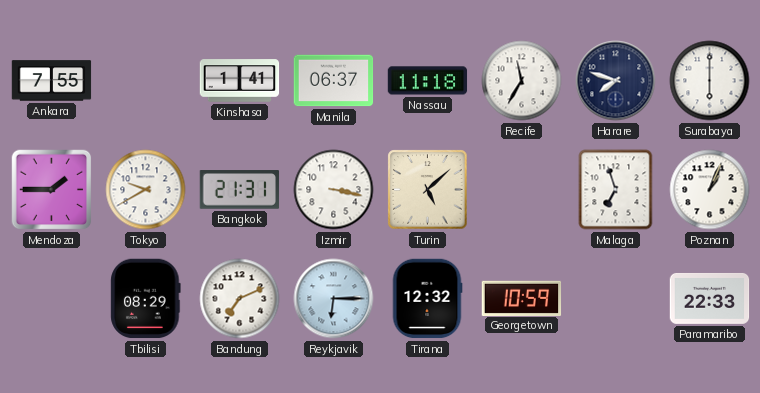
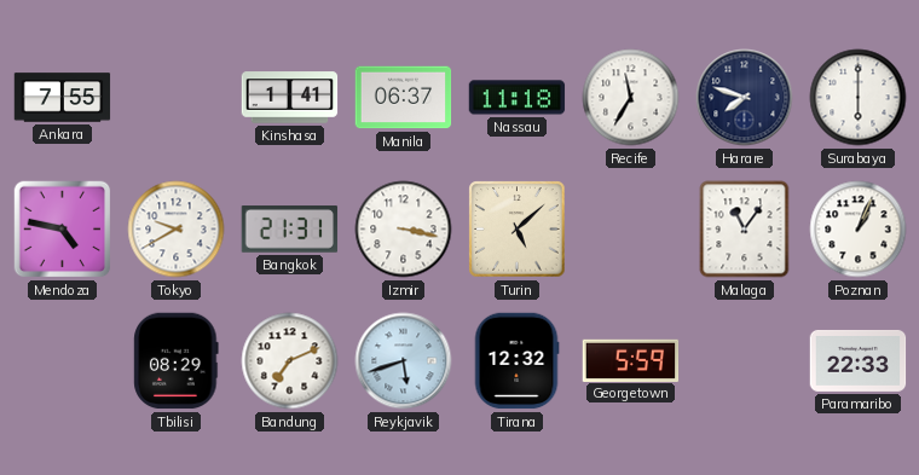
Mendoza: 1:45 -> 4:47 (63, 230)
Malaga: 6:57 -> 11:06 (745, 230)
Reykjavik: 6:15 -> 5:42 (404, 361)
Georgetown: 10:59 -> 5:59 (631, 360)
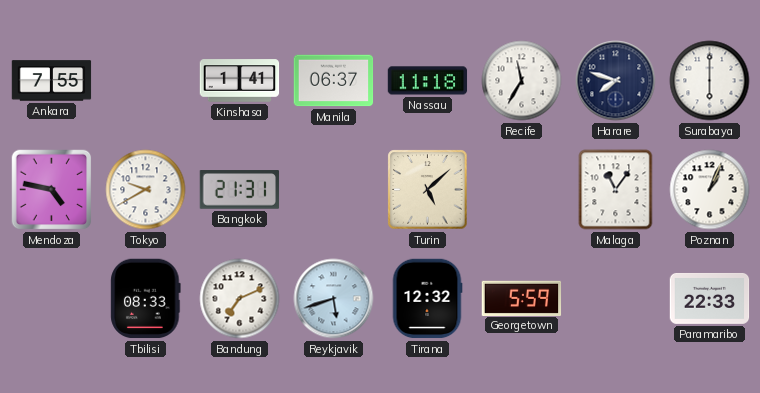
Izmir: 3:17 -> none (404, 230)
Tbilisi: 08:29 -> 08:33 (146, 299)
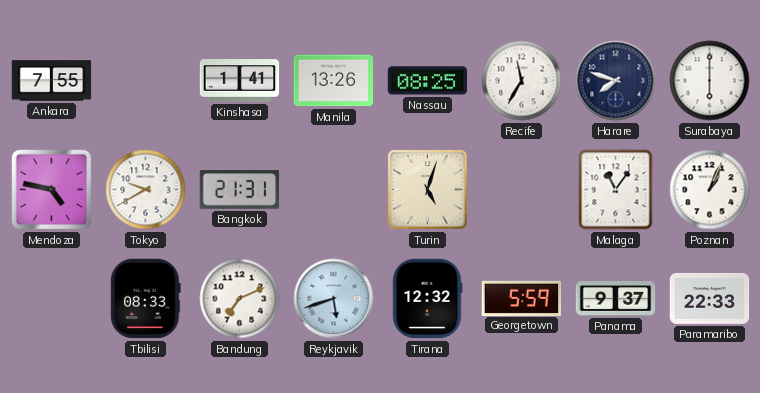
Manila: 06:37 -> 13:26 (334, 81)
Nassau: 11:18 -> 08:25 (428, 81)
Turin: 5:08 -> 5:03 (428, 190)
Panama: none -> 9:37 (616, 299)
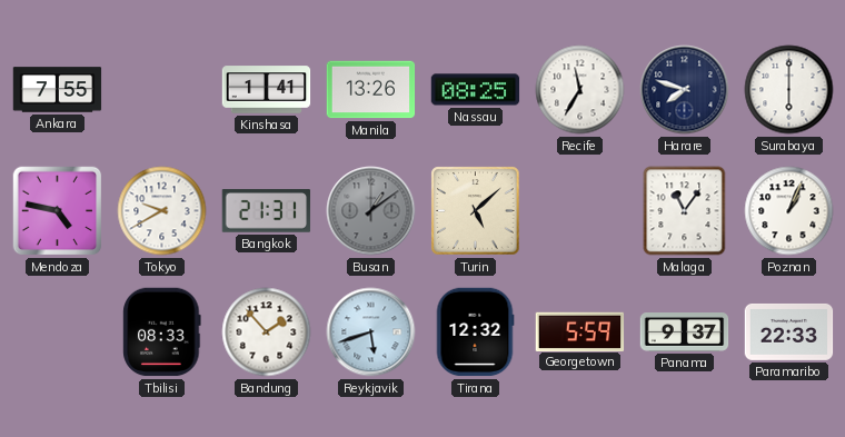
Busan: none -> 1:09 (371, 211)
Turin: 5:03 -> 5:08 (476, 211)
Bandung: 7:11 -> 1:53 (267, 332)
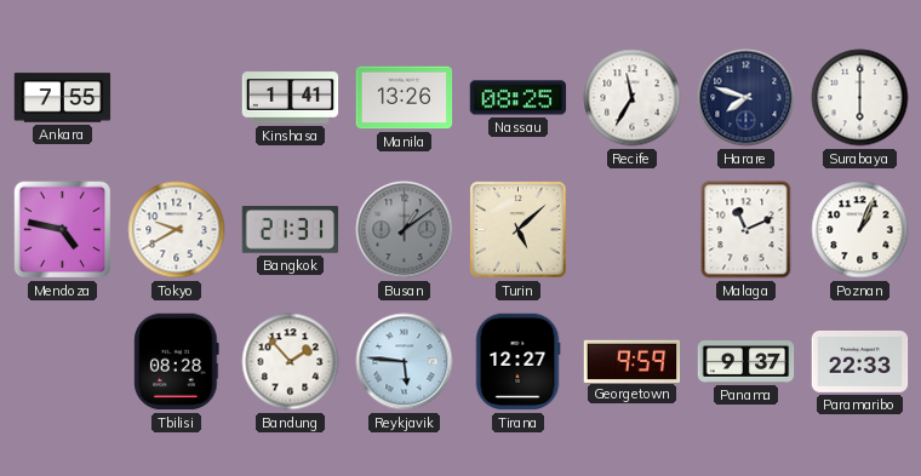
Malaga: 11:06 -> 11:11 (746, 230)
Tbilisi: 08:33 -> 08:28 (177, 362)
Reykjavik: 5:42 -> 5:46 (405, 362)
Tirana: 12:32 -> 12:27 (517, 362)
Georgetown: 5:59 -> 9:59 (633, 361)
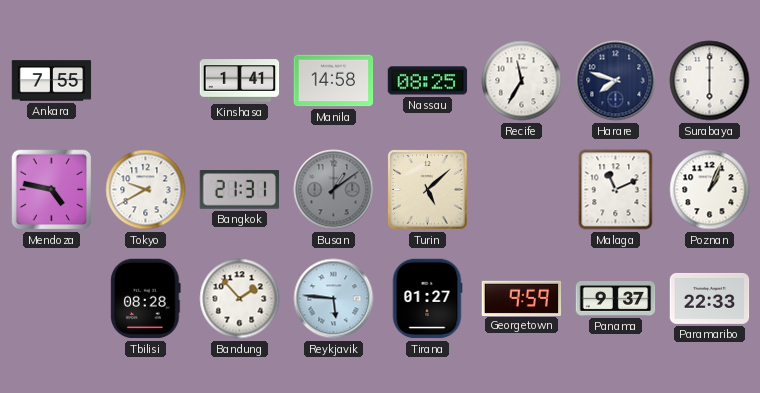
Manila: 13:26 -> 14:58 (334, 81)
Tirana: 12:27 -> 01:27 (427, 299)
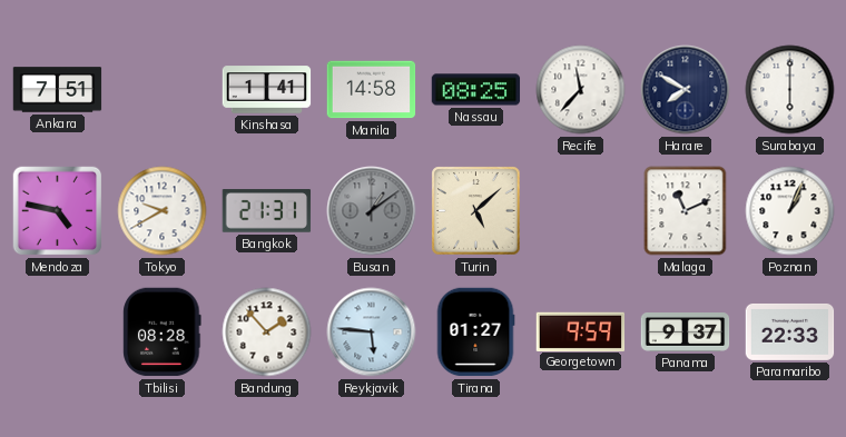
Ankara: 7:55 -> 7:51 (58, 90)
Recife: 11:35 -> 11:37 (581, 90)
Harare: 7:48 -> 7:50 (686, 90)
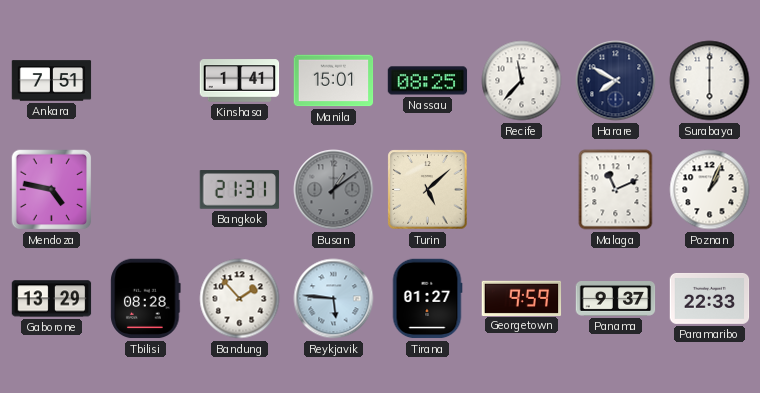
Manila: 14:58 -> 15:01 (334, 81)
Tokyo: 9:40 -> none (163, 211)
Gaborone: none -> 13:29 (52, 299)
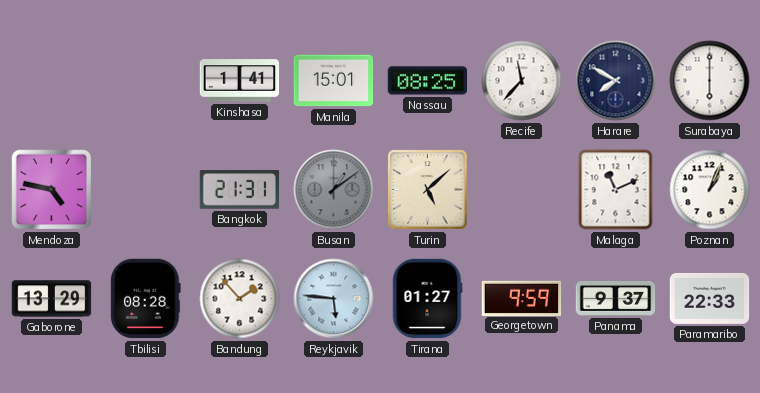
Ankara: 7:51 -> none (52, 81)
